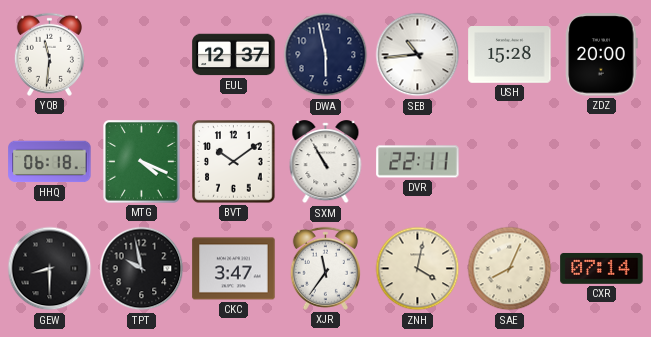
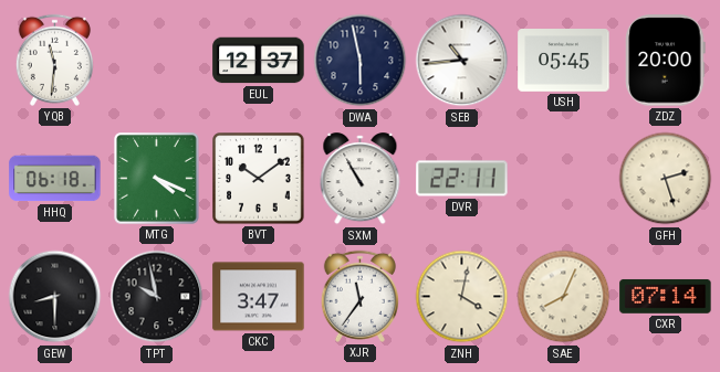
USH: 15:28 -> 05:45 (564, 61)
GFH: none -> 2:27 (666, 179)
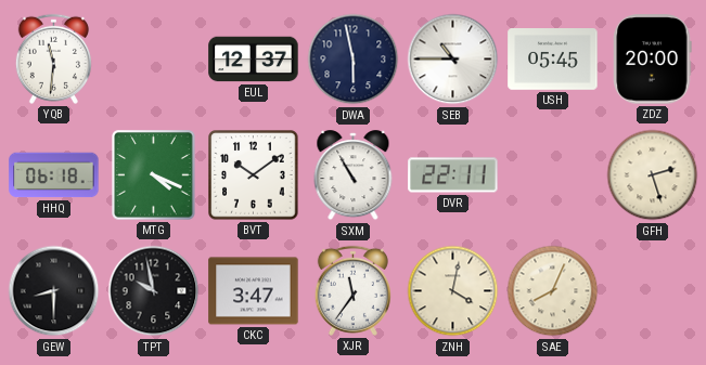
SEB: 10:44 -> 10:45 (453, 60)
CXR: 07:14 -> none (666, 296)
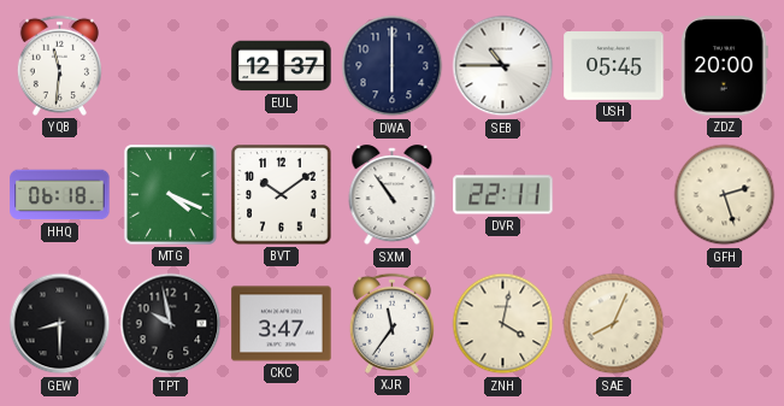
DWA: 5:58 -> 6:00 (393, 66)
SXM: 10:55 -> 10:54 (393, 195)
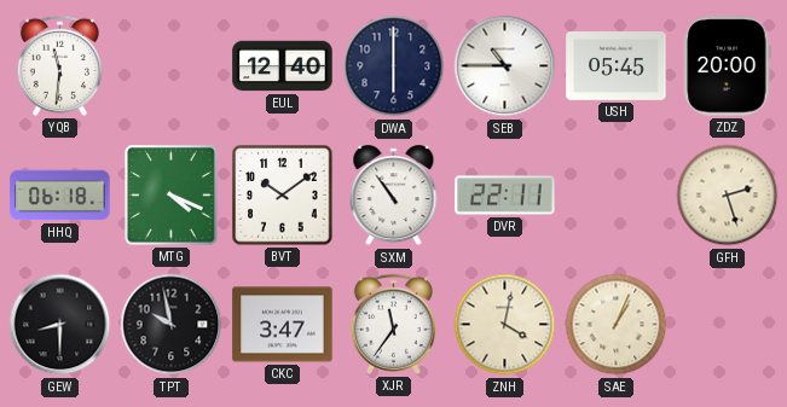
EUL: 12:37 -> 12:40 (283, 66)
SAE: 8:04 -> 1:04 (617, 325)
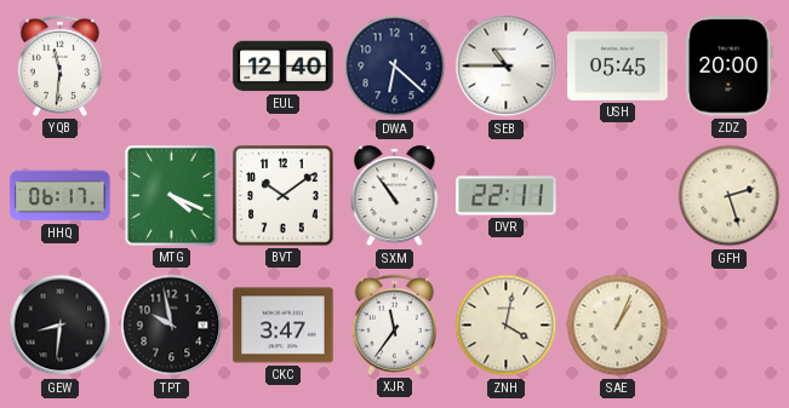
DWA: 6:00 -> 6:22 (395, 67)
HHQ: 06:18 -> 06:17 (61, 196)
GEW: 8:30 -> 8:31 (61, 326)
